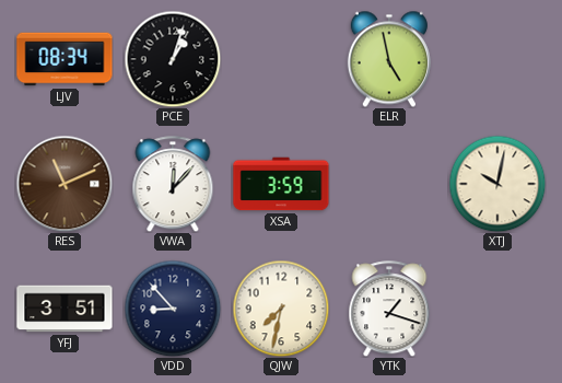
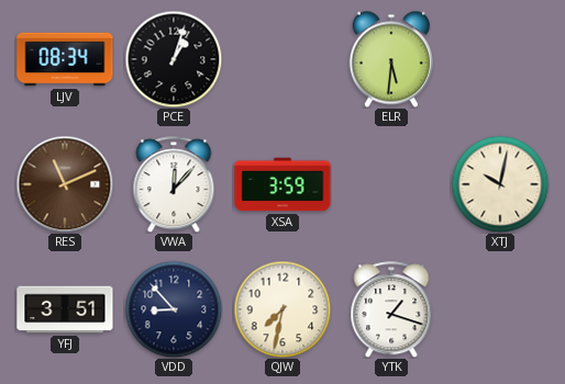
ELR: 4:58 -> 5:31 (391, 59)
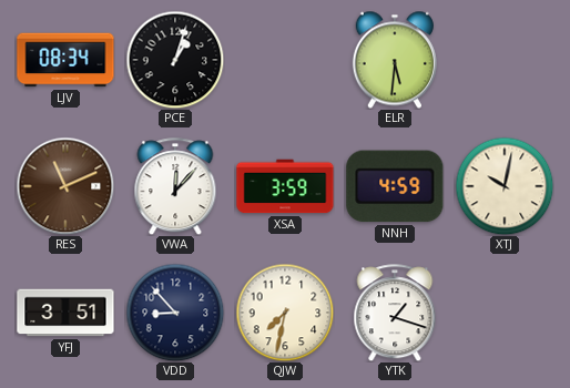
NNH: none -> 4:59 (395, 186)
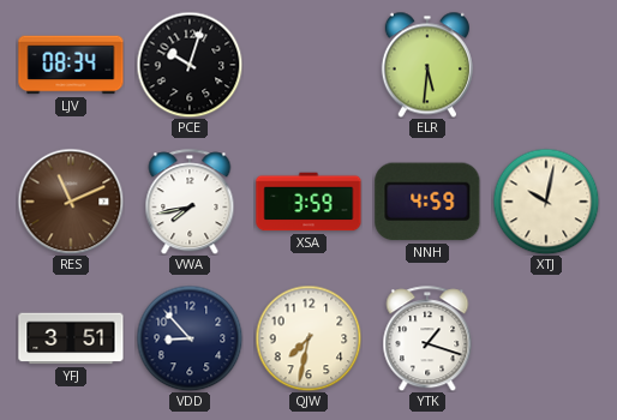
PCE: 1:03 -> 10:03 (190, 65)
VWA: 12:07 -> 7:43 (190, 202)
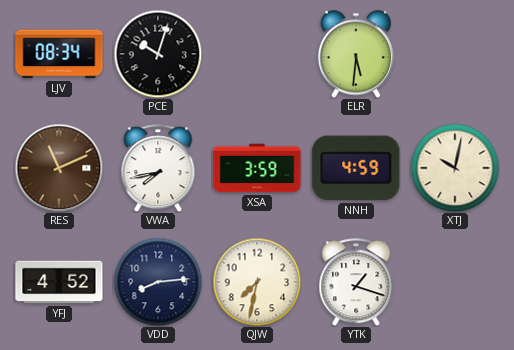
YFJ: 3:51 -> 4:52 (59, 282)
VDD: 8:53 -> 8:14 (158, 282)
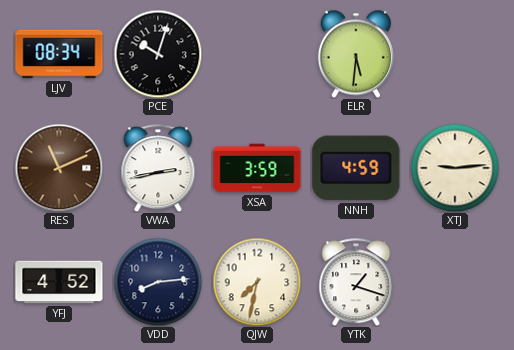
VWA: 7:43 -> 2:43 (158, 168)
XTJ: 10:02 -> 9:14 (455, 168)
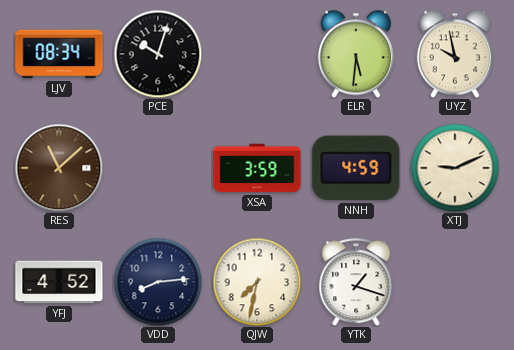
UYZ: none -> 9:58 (455, 54)
RES: 11:11 -> 11:08 (59, 168)
VWA: 2:43 -> none (158, 168)
XTJ: 9:14 -> 9:11 (455, 168)
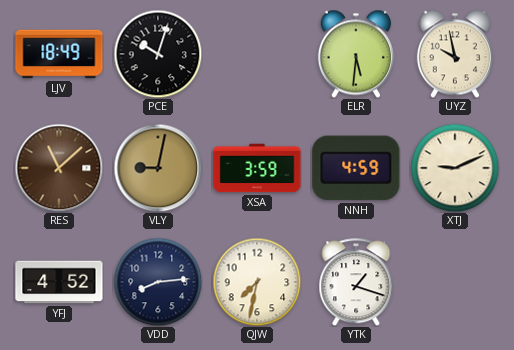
LJV: 08:34 -> 18:49 (59, 54)
VLY: none -> 9:02 (158, 168)
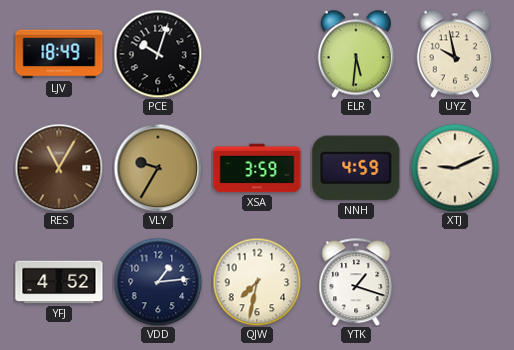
RES: 11:08 -> 11:05 (59, 168)
VLY: 9:02 -> 9:35 (158, 168)
VDD: 8:14 -> 1:14 (158, 282)
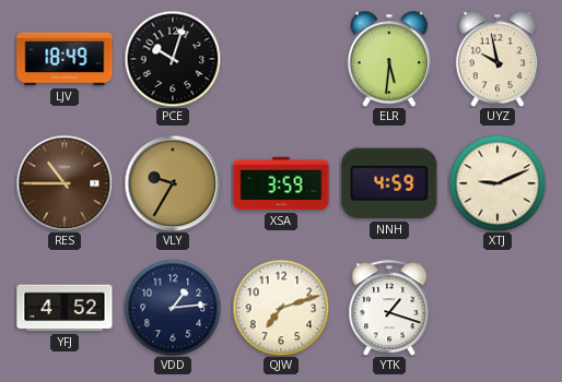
RES: 11:05 -> 10:45 (65, 183)
QJW: 7:32 -> 7:12 (281, 308)
